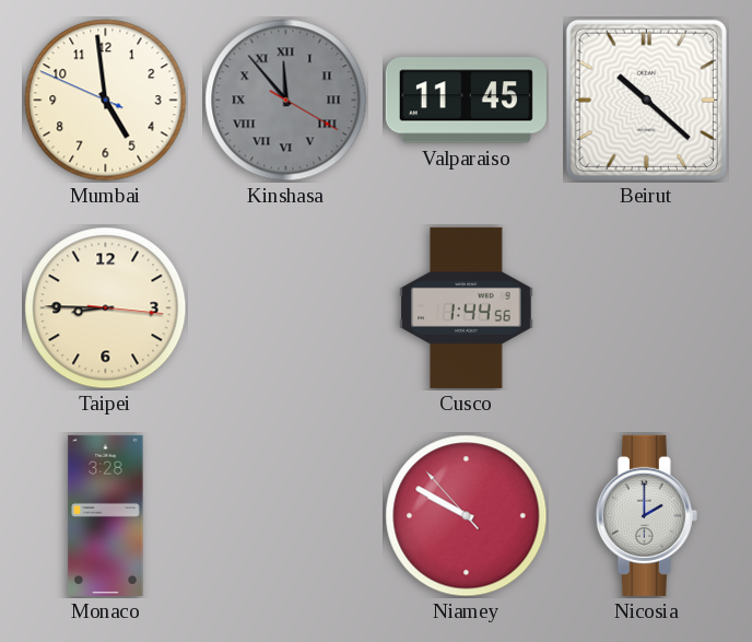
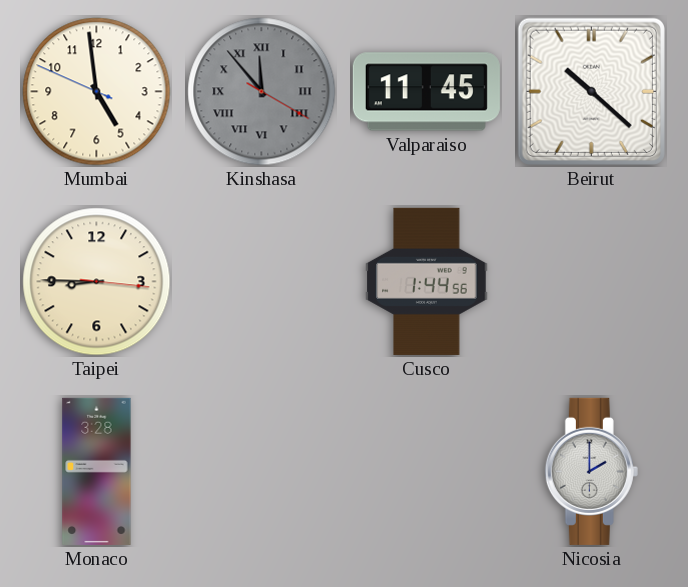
Niamey: 9:49 -> none (467, 516)
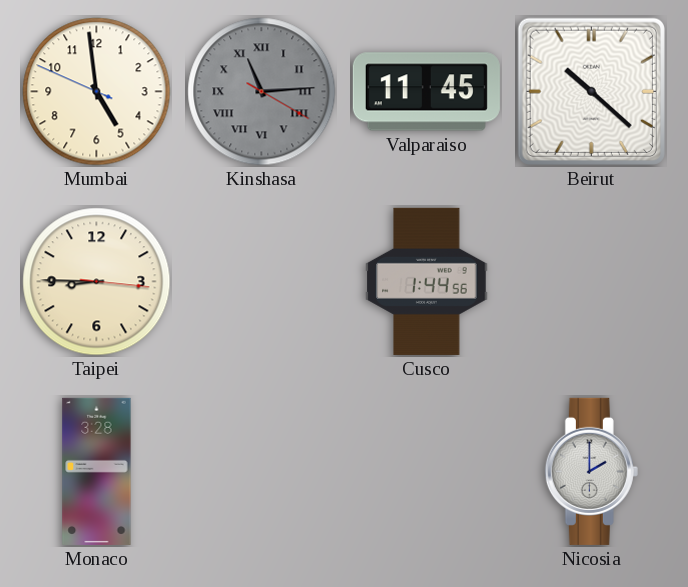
Kinshasa: 11:53 -> 11:14 (262, 92)
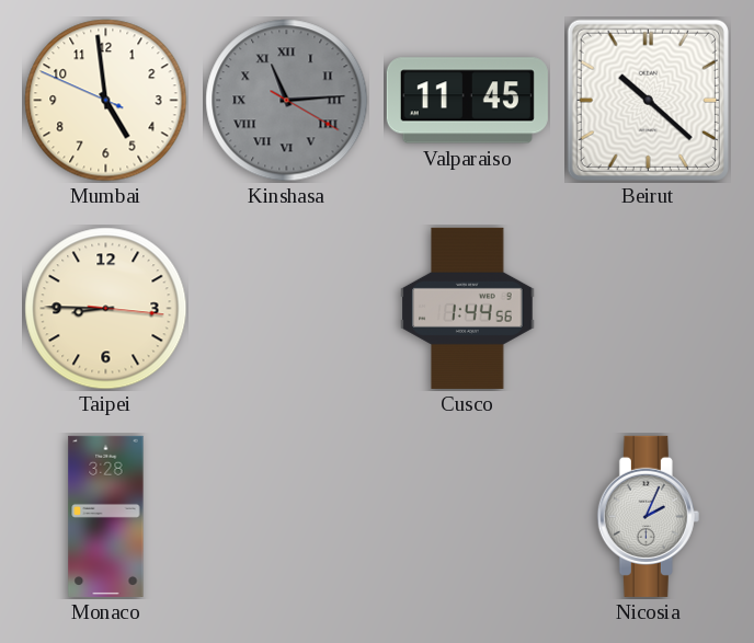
Nicosia: 2:00 -> 2:04 (648, 516)
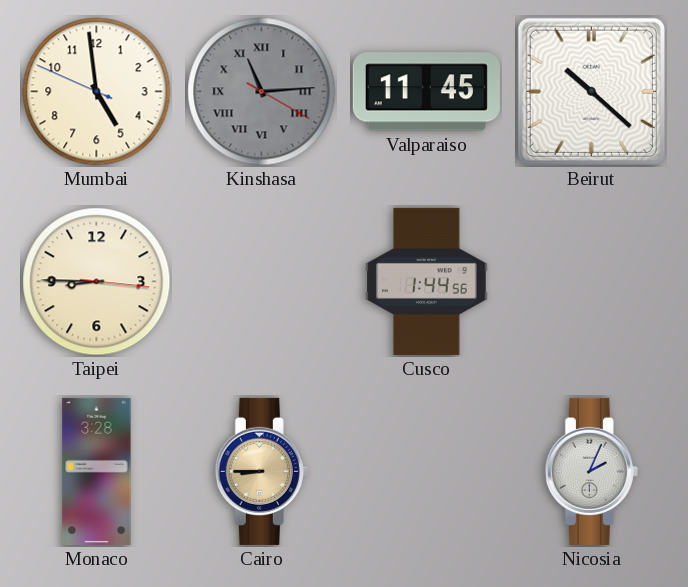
Cairo: none -> 8:45 (261, 471)
